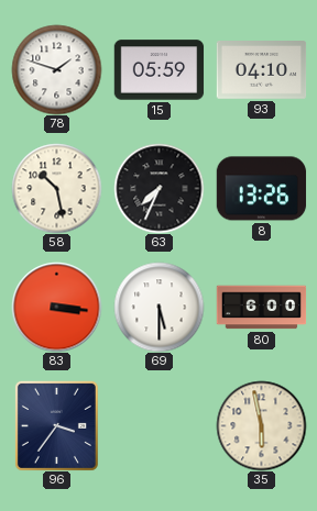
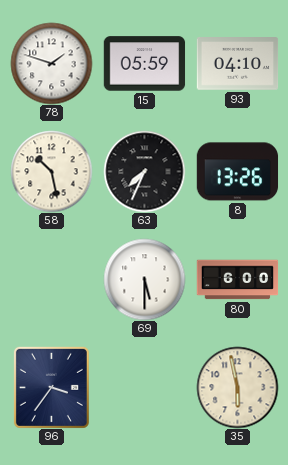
83: 3:16 -> none (56, 307)
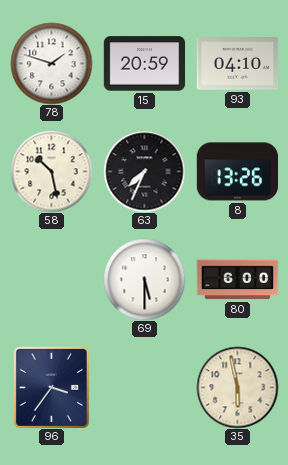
15: 05:59 -> 20:59 (144, 64)
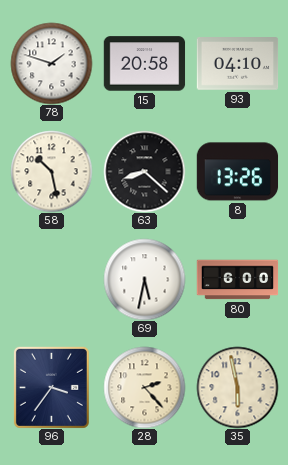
15: 20:59 -> 20:58 (144, 64)
63: 7:34 -> 8:22 (144, 171)
69: 5:30 -> 5:32 (144, 279)
28: none -> 2:23 (144, 387)
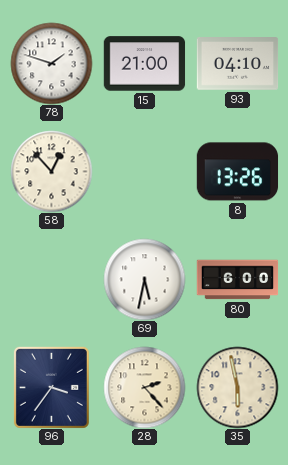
15: 20:58 -> 21:00 (144, 64)
58: 10:28 -> 12:53 (51, 171)
63: 8:22 -> none (144, 171)
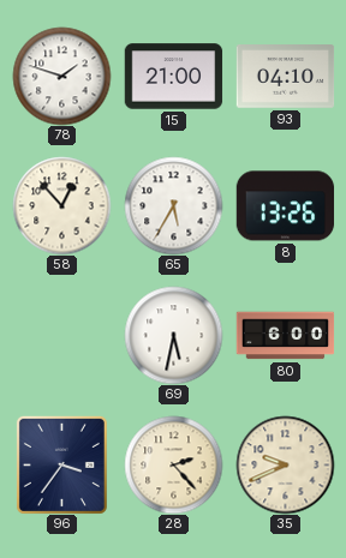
65: none -> 5:35 (173, 205)
35: 5:58 -> 9:41 (285, 464)
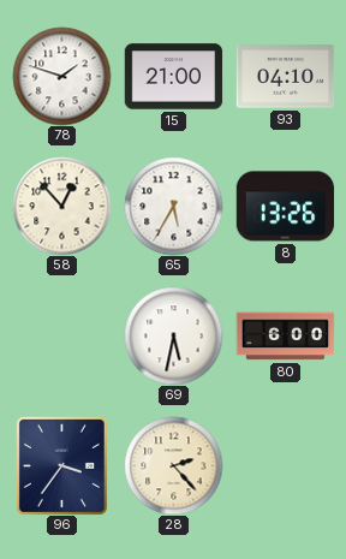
35: 9:41 -> none (285, 464)
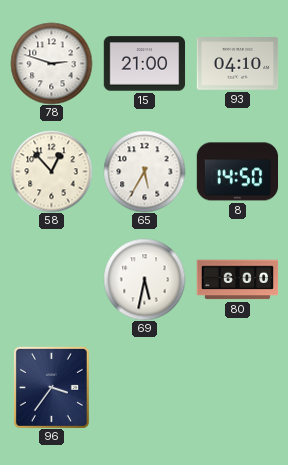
78: 1:48 -> 2:48 (51, 63)
8: 13:26 -> 14:50 (237, 172)
28: 2:23 -> none (173, 465)
